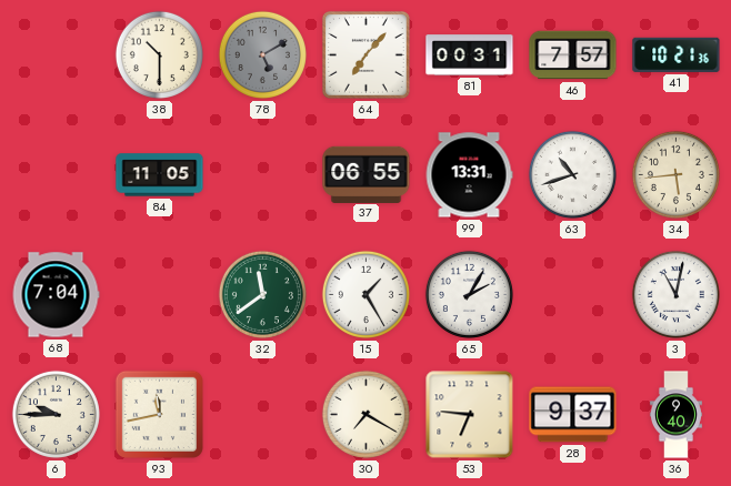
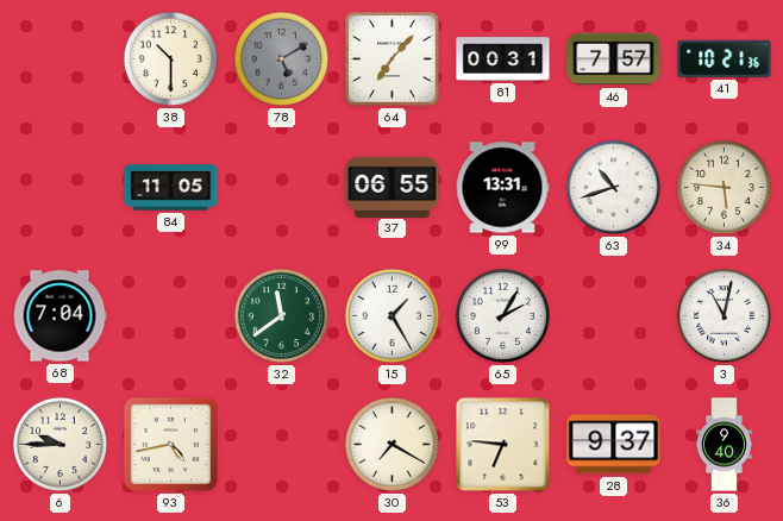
34: 5:44 -> 5:46 (724, 187)
93: 11:43 -> 4:43 (170, 444)
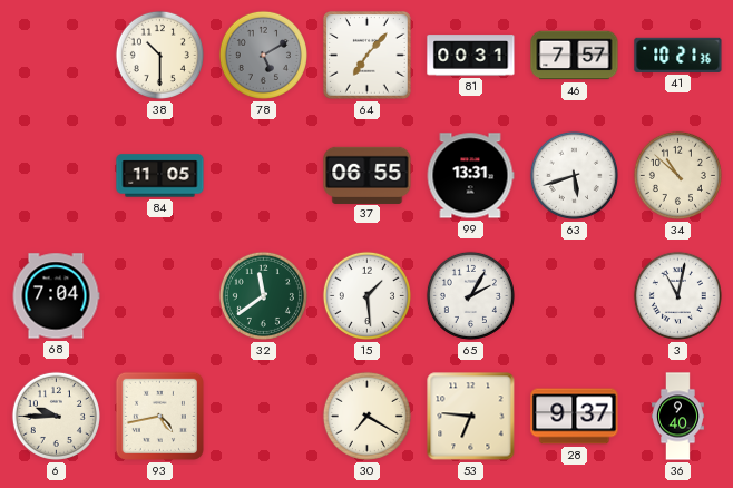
63: 10:42 -> 5:42 (574, 175)
34: 5:46 -> 10:52 (677, 175)
15: 1:25 -> 1:29 (366, 295)
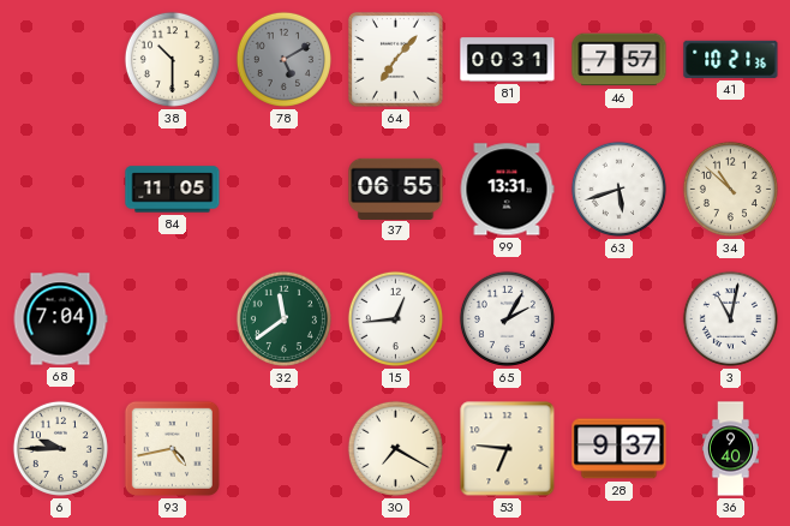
15: 1:29 -> 12:44 (395, 318)
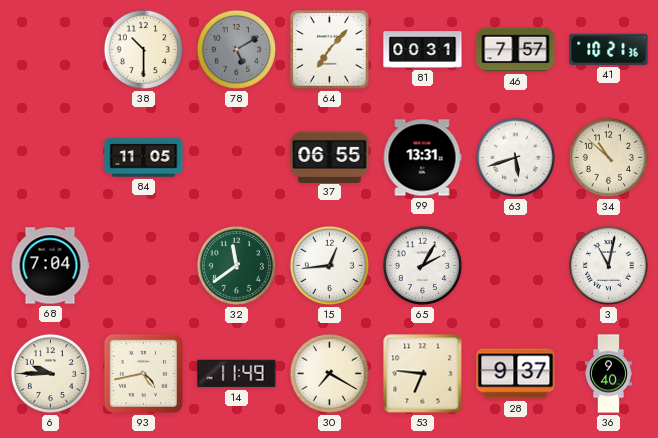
14: none -> 11:49 (237, 374)
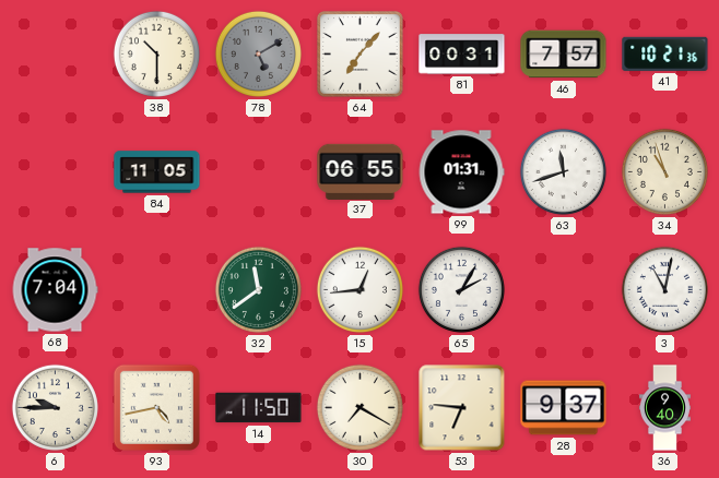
99: 13:31 -> 01:31 (461, 172)
63: 5:42 -> 11:42 (563, 171)
34: 10:52 -> 10:57 (664, 171)
14: 11:49 -> 11:50 (259, 408)
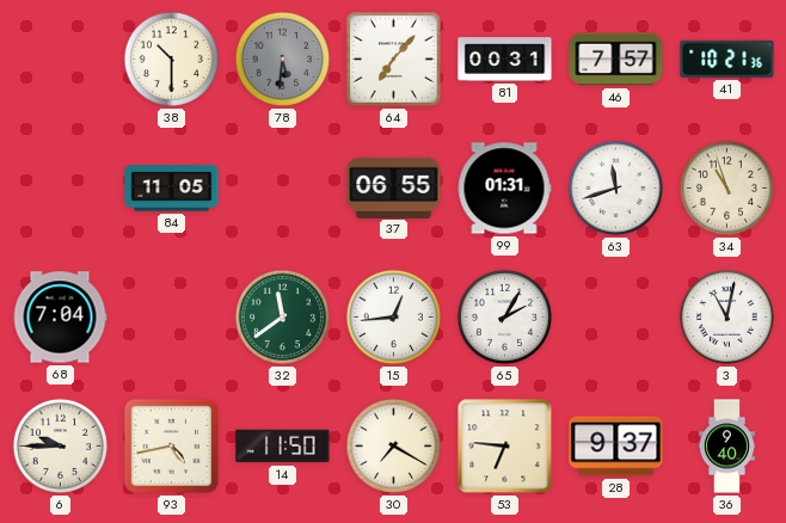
78: 5:10 -> 5:31 (282, 59)
